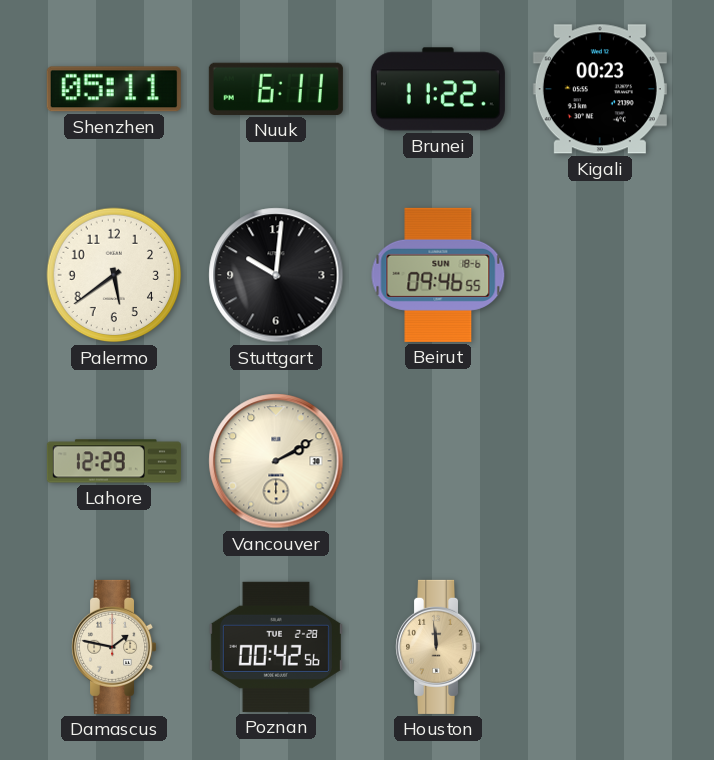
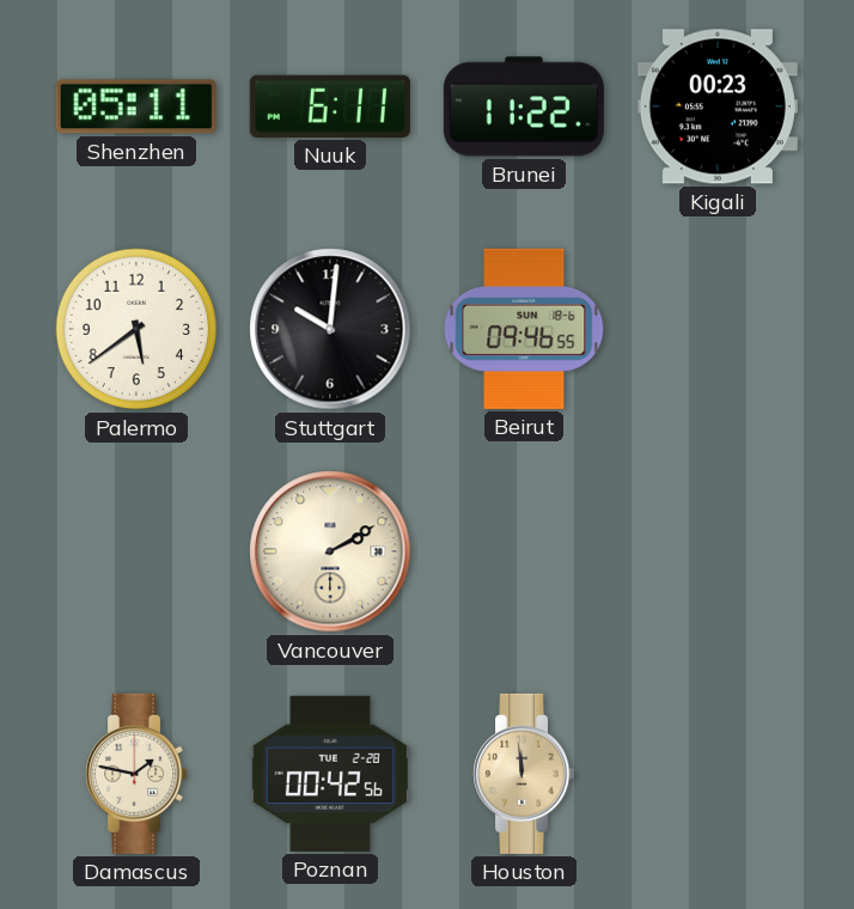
Lahore: 12:29 -> none (114, 461)
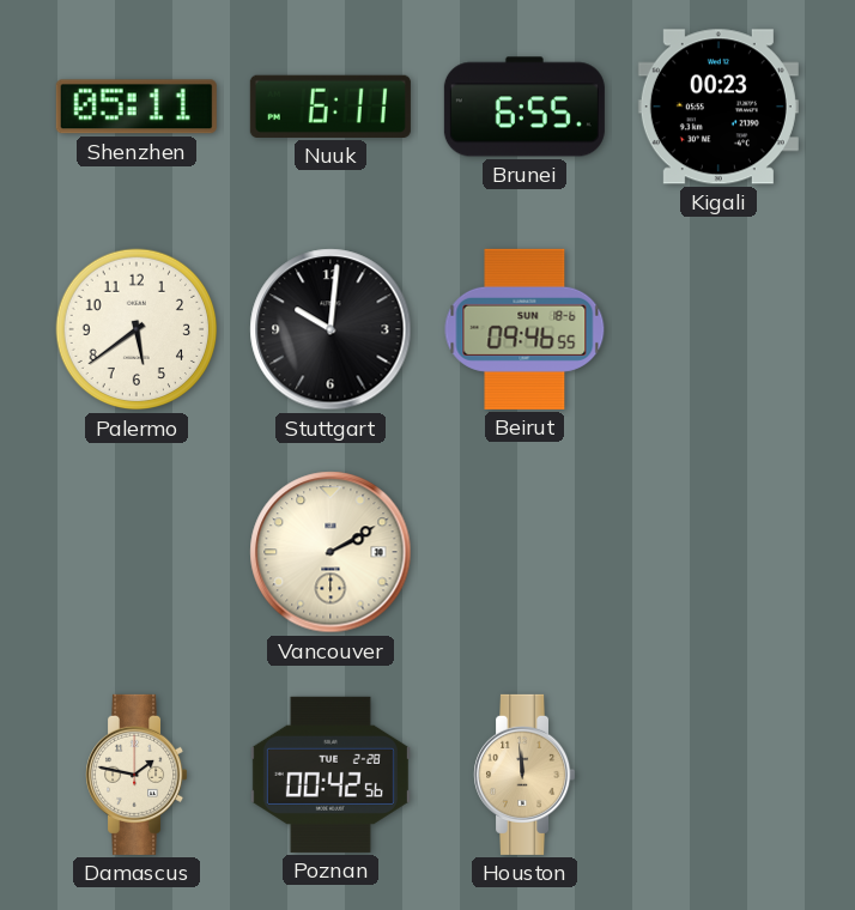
Brunei: 11:22 -> 6:55 (524, 107)
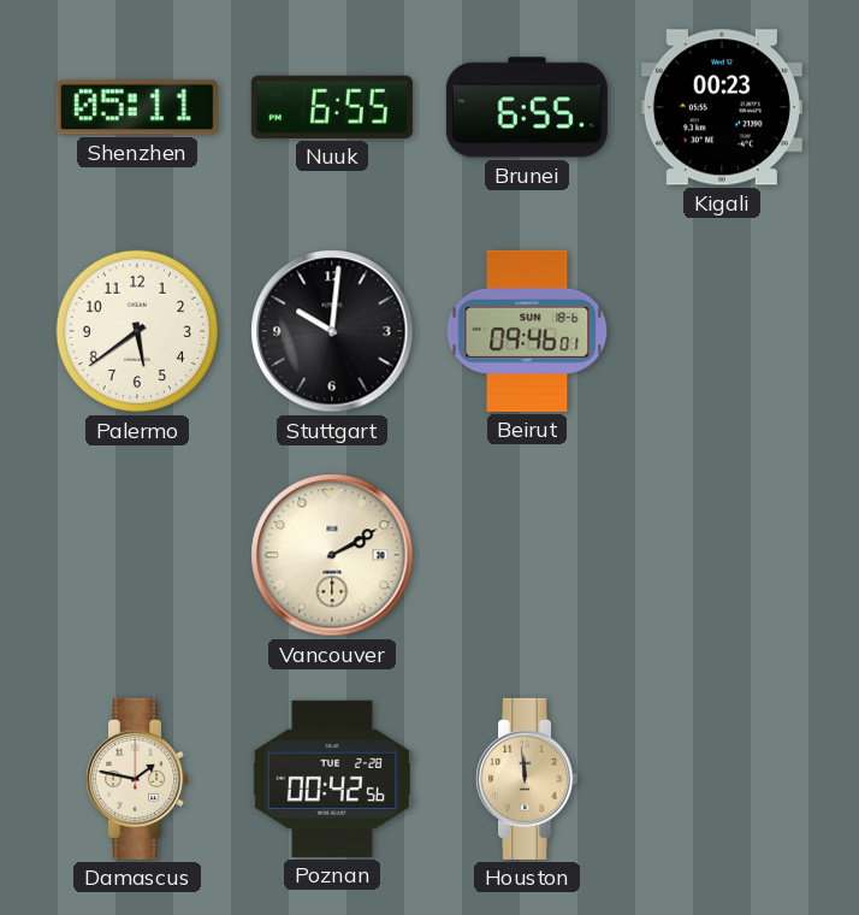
Nuuk: 6:11 -> 6:55 (332, 107)
Beirut: 09:46:55 -> 09:46:01 (527, 331)
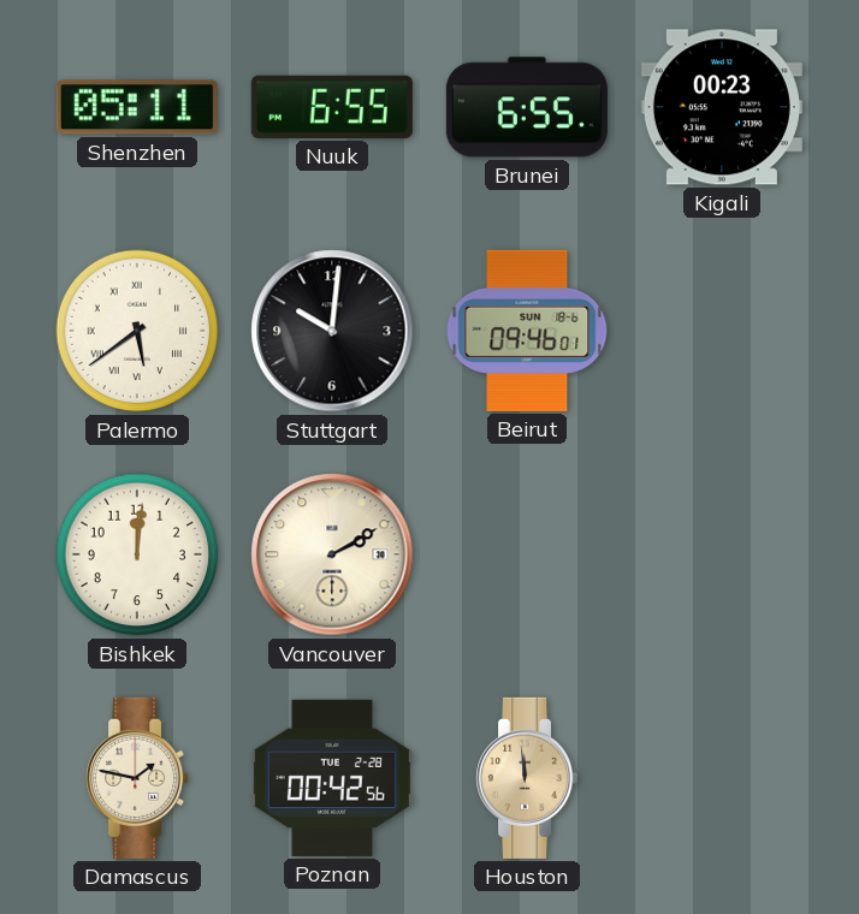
Palermo numerals: Arabic -> Roman (137, 331)
Bishkek: none -> 12:01 (137, 554)
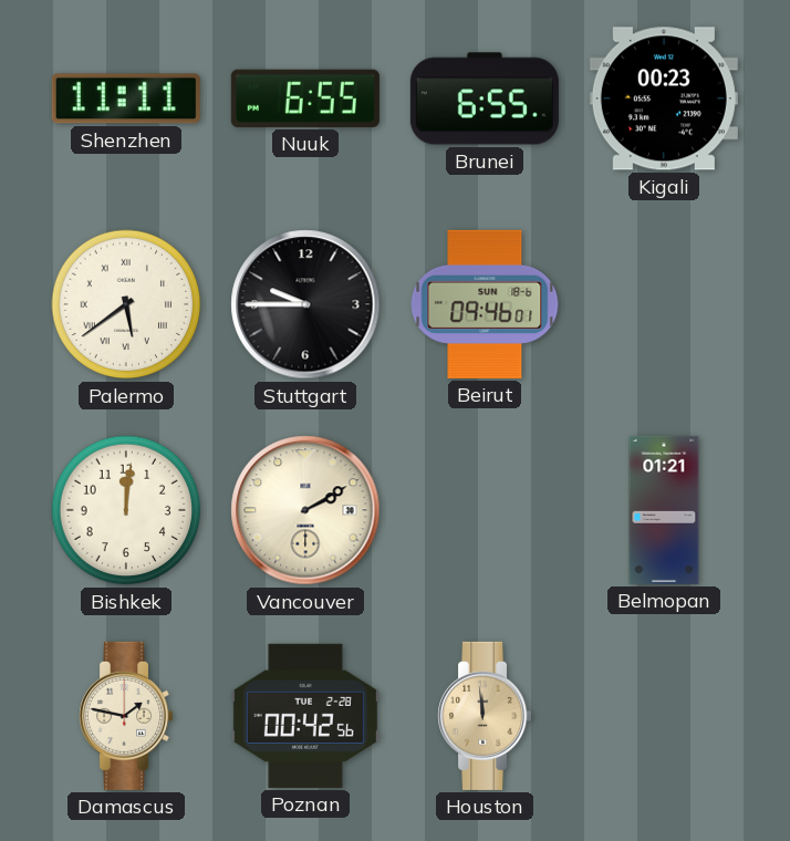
Shenzhen: 05:11 -> 11:11 (126, 98)
Stuttgart: 10:01 -> 9:45 (305, 304)
Belmopan: none -> 01:21 (664, 510)
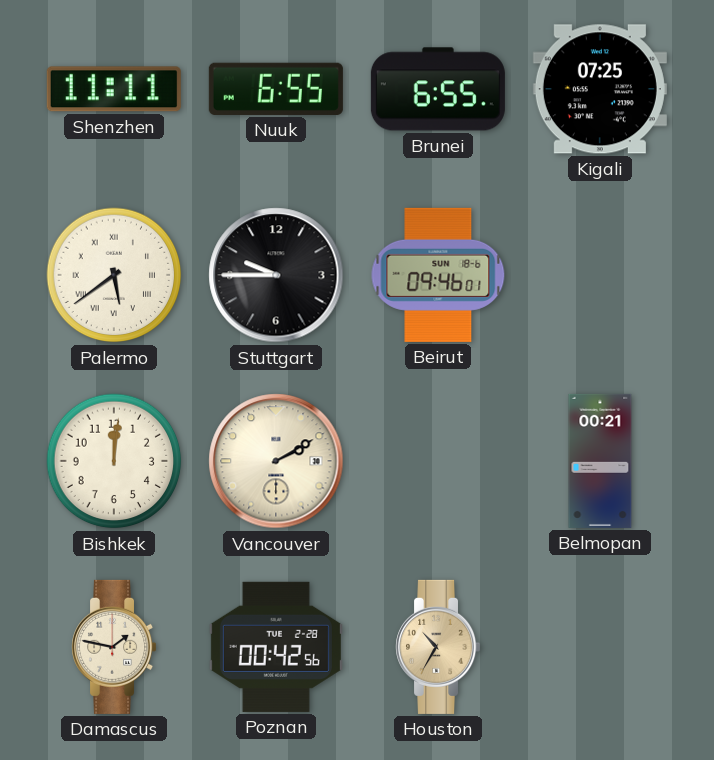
Kigali: 00:23 -> 07:25 (600, 89)
Belmopan: 01:21 -> 00:21 (600, 461)
Houston: 11:59 -> 10:35 (438, 647)
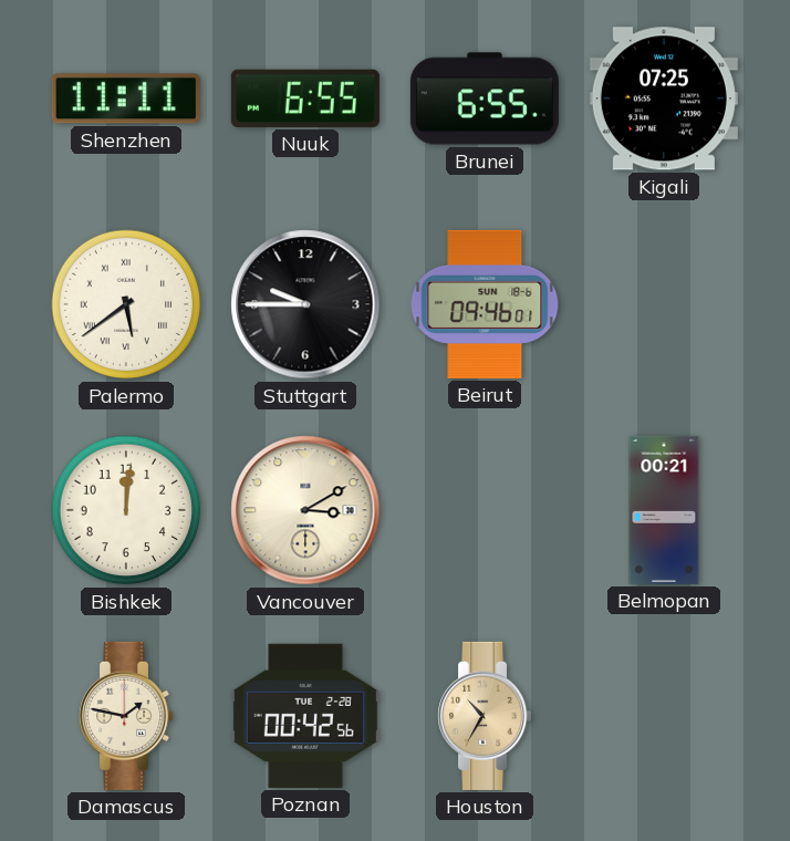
Vancouver: 2:10 -> 3:10 (305, 510)
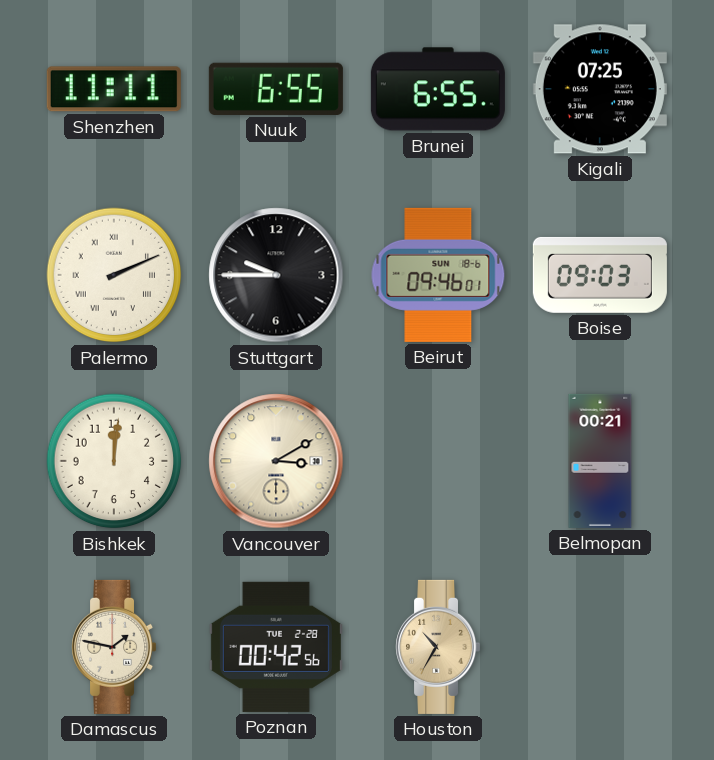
Palermo: 5:39 -> 2:11 (114, 275)
Boise: none -> 09:03 (600, 275)
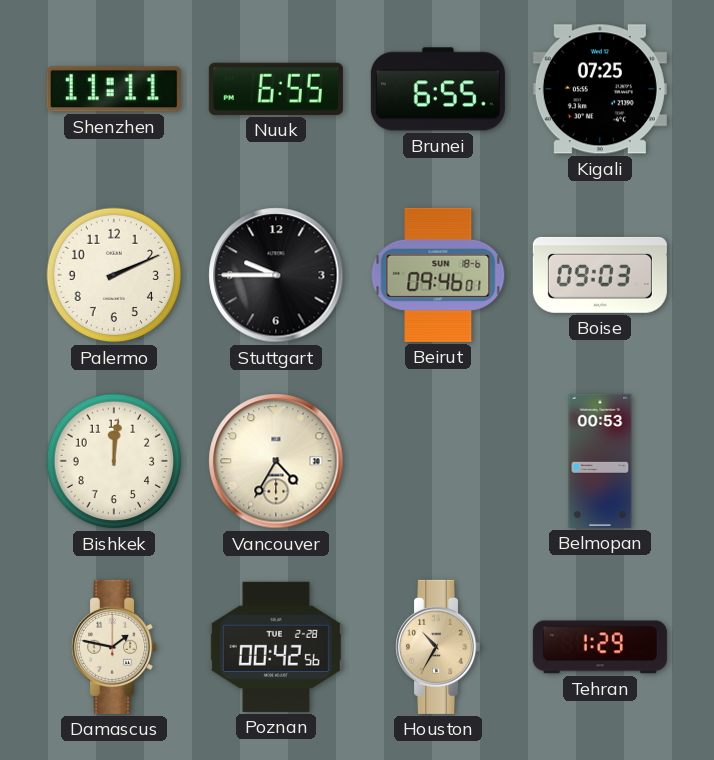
Palermo numerals: Roman -> Arabic (114, 275)
Vancouver: 3:10 -> 4:35 (276, 461)
Belmopan: 00:21 -> 00:53 (600, 461)
Tehran: none -> 1:29 (600, 647)
